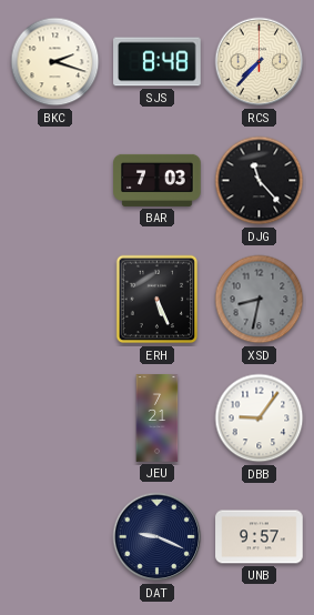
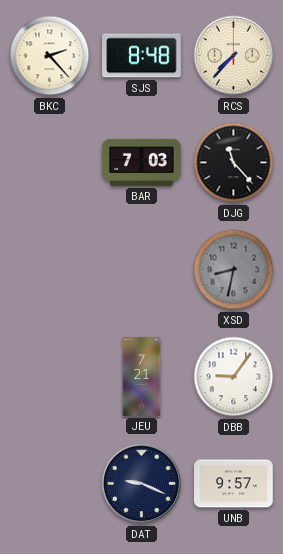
BKC: 2:18 -> 2:23 (50, 56)
ERH: 5:26 -> none (158, 300)
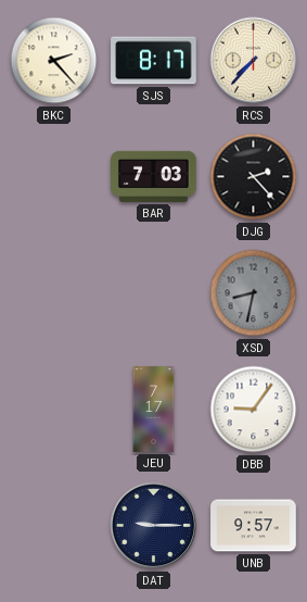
SJS: 8:48 -> 8:17 (154, 61)
DJG: 11:23 -> 2:23 (254, 177)
JEU: 7:21 -> 7:17 (154, 410)
DAT: 9:19 -> 9:15 (154, 526)
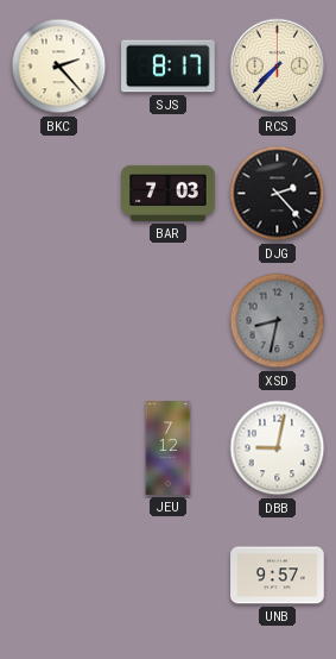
JEU: 7:17 -> 7:12 (169, 448)
DBB: 9:06 -> 9:02 (278, 448)
DAT: 9:15 -> none (154, 526)
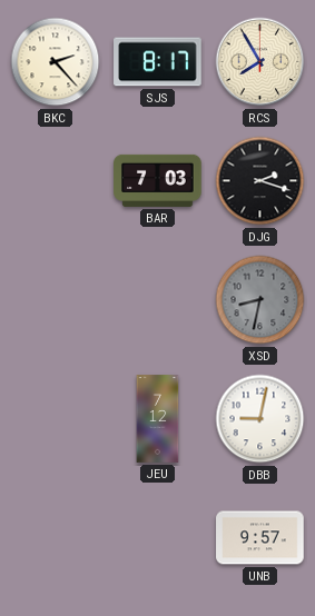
RCS: 7:37 -> 7:55 (260, 62)
DJG: 2:23 -> 2:18 (260, 181)
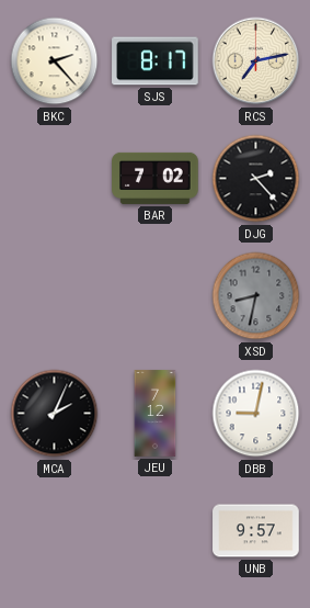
RCS: 7:55 -> 7:13 (256, 61)
BAR: 7:03 -> 7:02 (156, 178)
DJG: 2:18 -> 2:23 (256, 179)
MCA: none -> 2:04 (55, 414)
